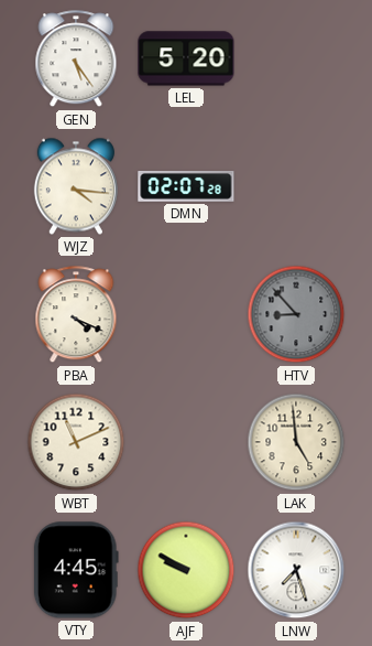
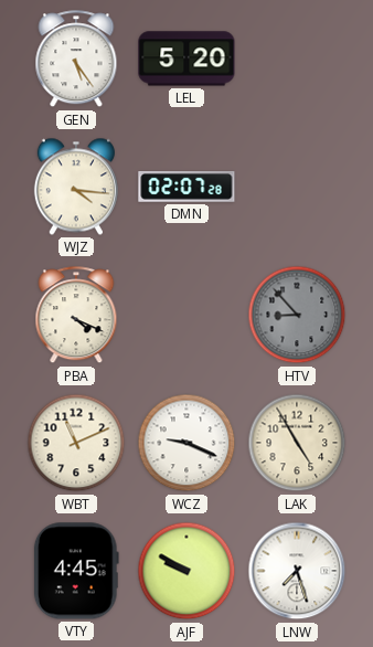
WCZ: none -> 9:19 (186, 443)
LAK: 4:59 -> 4:55 (297, 443)
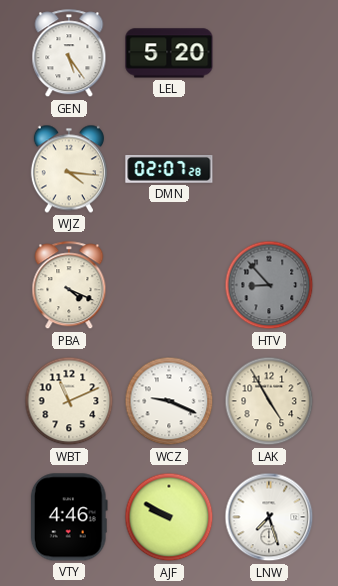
VTY: 4:45 -> 4:46 (69, 517)
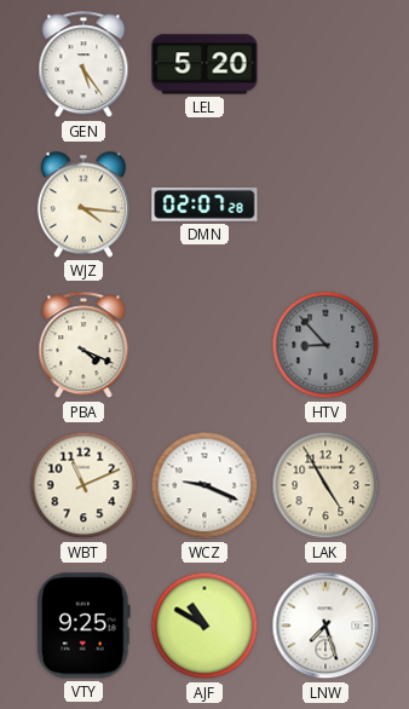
VTY: 4:46 -> 9:25 (83, 626)
AJF: 9:50 -> 10:50 (204, 626)
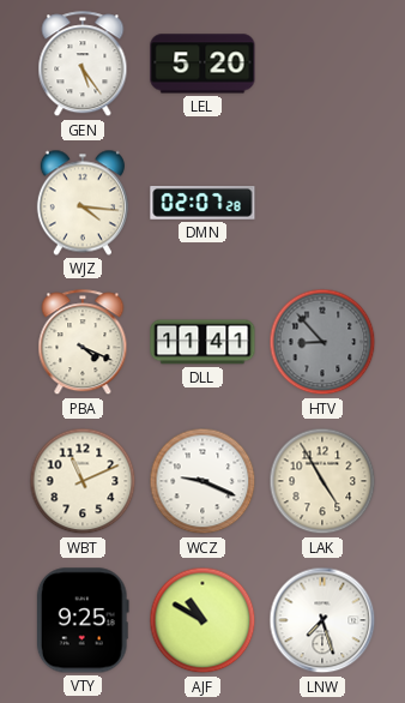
DLL: none -> 11:41 (202, 342)
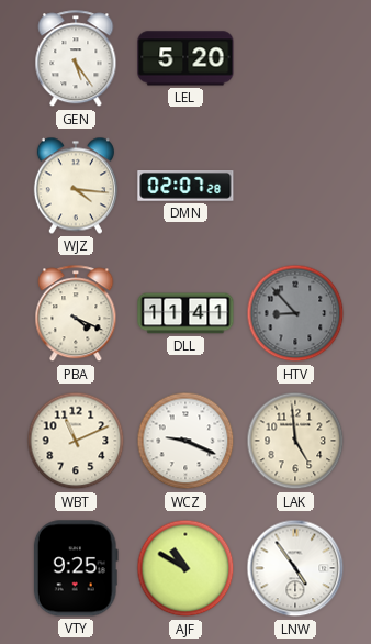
LAK: 4:55 -> 4:59 (295, 441)
LNW: 7:27 -> 4:54 (295, 568)
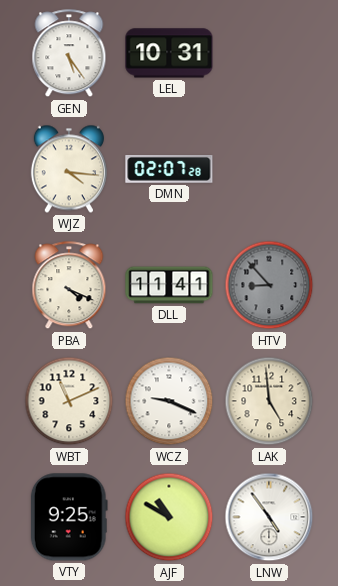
LEL: 5:20 -> 10:31 (169, 53)
